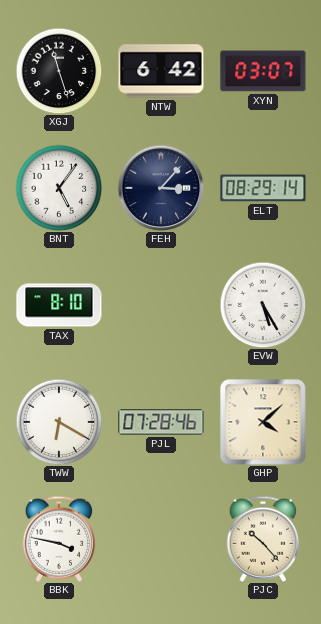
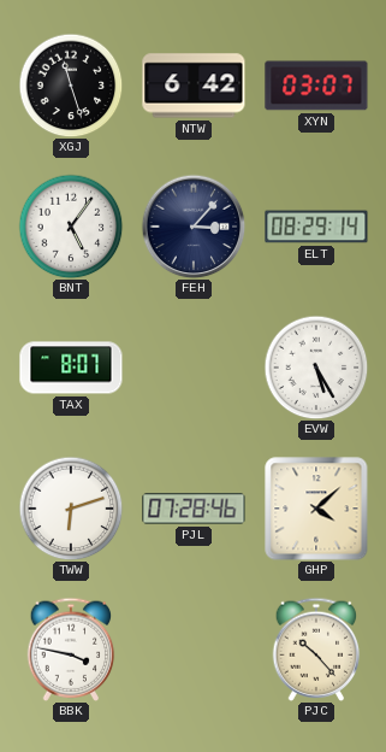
TAX: 8:10 -> 8:07 (71, 368)
TWW: 6:20 -> 6:12 (71, 509)
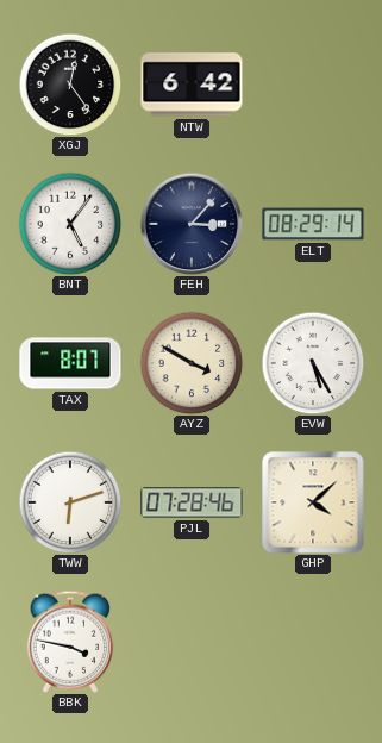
XGJ: 11:27 -> 12:24 (70, 85)
XYN: 03:07 -> none (316, 86)
AYZ: none -> 3:50 (192, 363)
PJC: 10:23 -> none (316, 650)
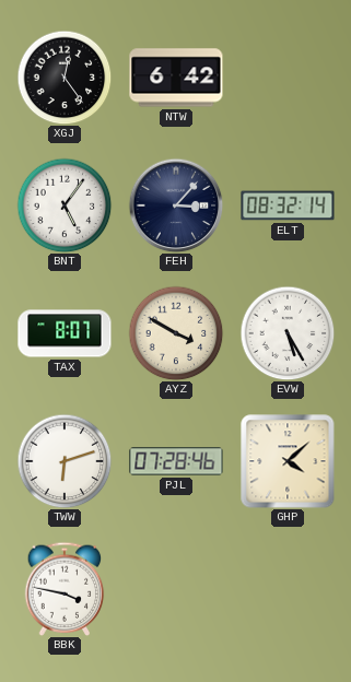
ELT: 08:29 -> 08:32 (288, 205)
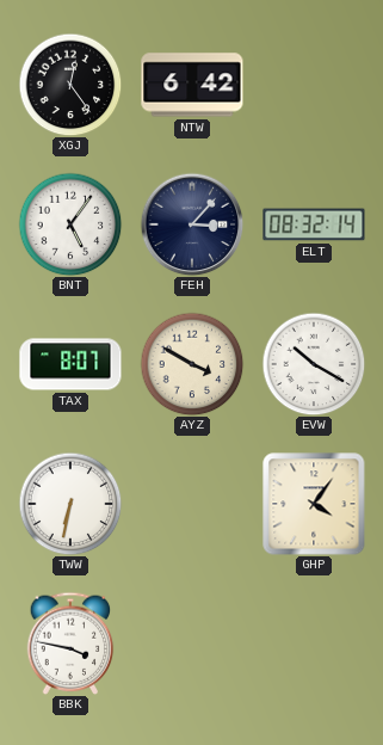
EVW: 5:25 -> 10:20 (314, 364)
TWW: 6:12 -> 6:32 (70, 504)
PJL: 07:28 -> none (176, 461)
GHP: 4:08 -> 4:06 (314, 504)
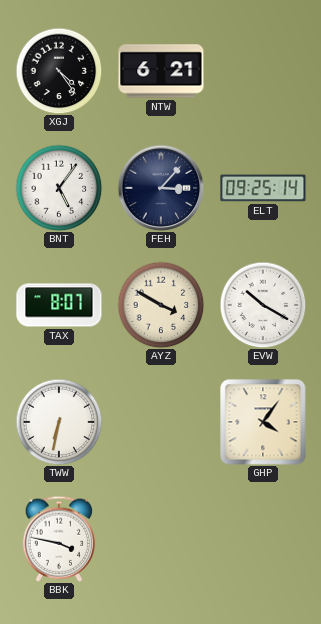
XGJ: 12:24 -> 4:24 (59, 71)
NTW: 6:42 -> 6:21 (161, 71)
ELT: 08:32 -> 09:25 (263, 188)
